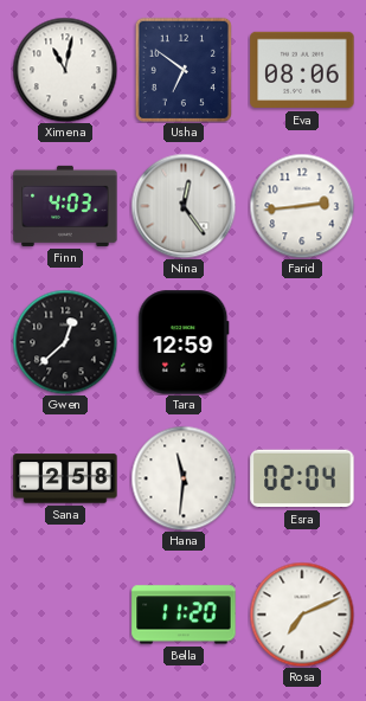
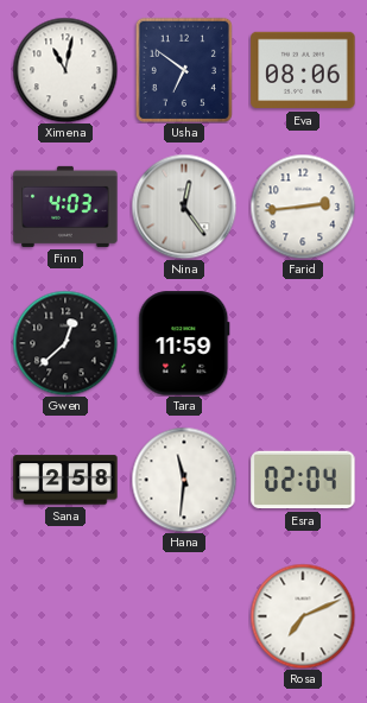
Tara: 12:59 -> 11:59 (184, 343)
Bella: 11:20 -> none (184, 615)
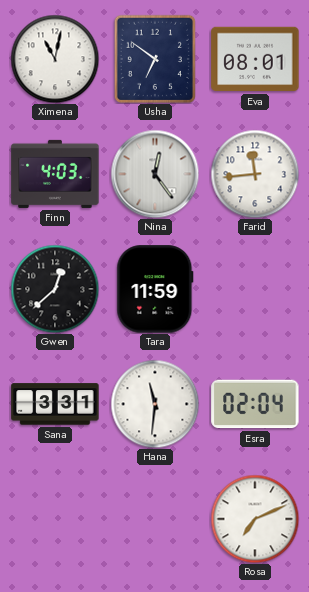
Eva: 08:06 -> 08:01 (255, 59)
Farid: 2:44 -> 11:44 (255, 174)
Sana: 2:58 -> 3:31 (55, 404)
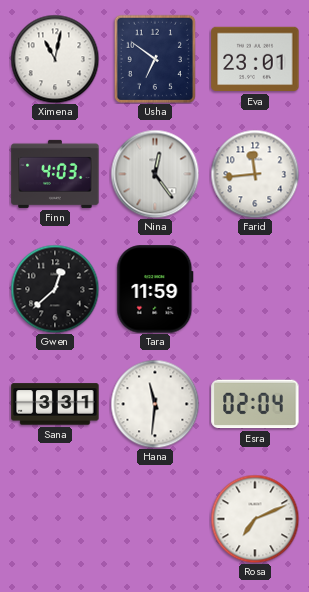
Eva: 08:01 -> 23:01 (255, 59)
